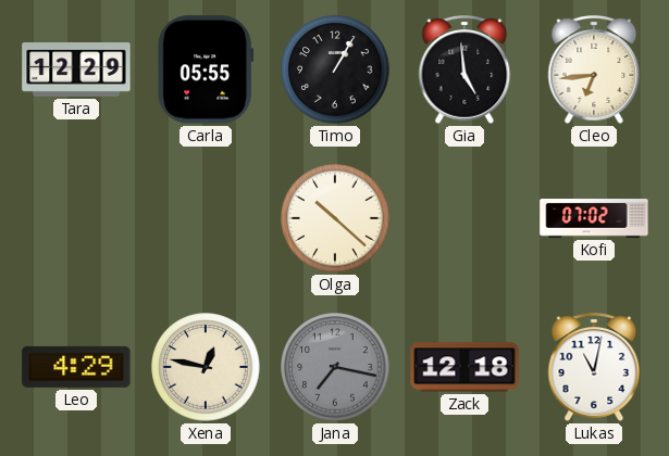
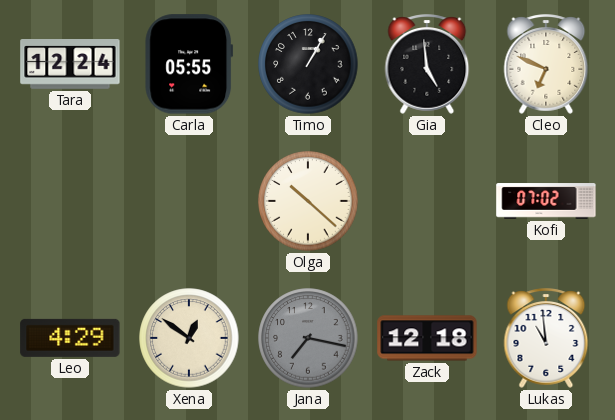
Tara: 12:29 -> 12:24 (70, 65)
Cleo: 6:44 -> 6:49 (546, 64)
Xena: 12:47 -> 12:51 (189, 338)
Lukas: 11:02 -> 10:59 (546, 338)
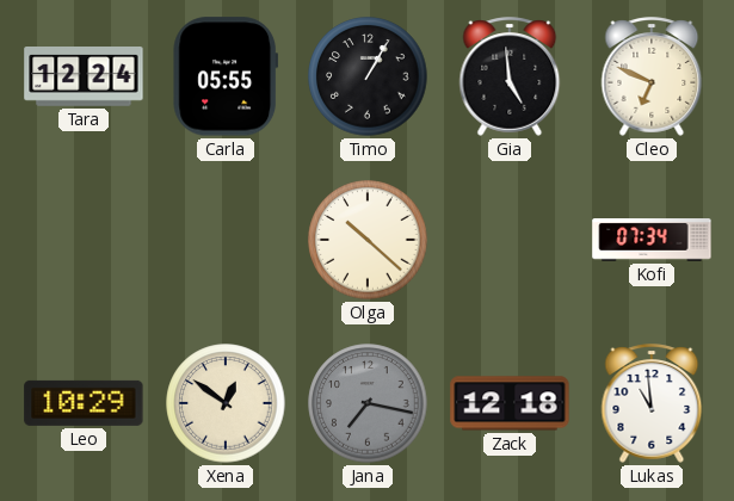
Kofi: 07:02 -> 07:34 (652, 240)
Leo: 4:29 -> 10:29 (84, 403)
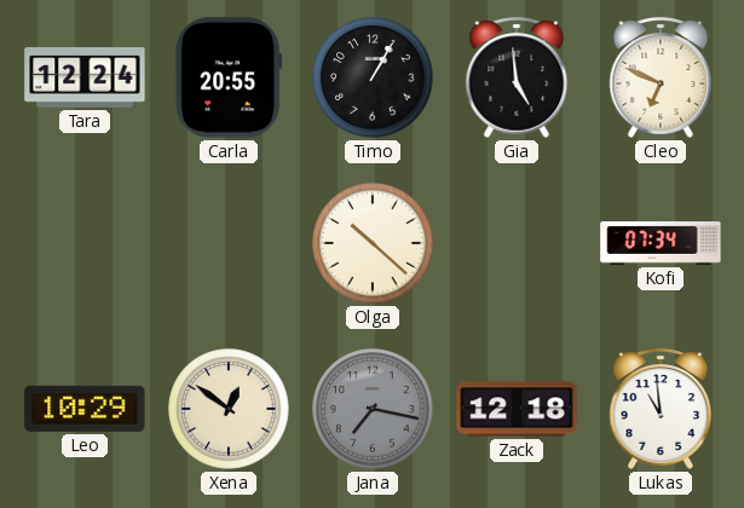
Carla: 05:55 -> 20:55 (229, 77)
